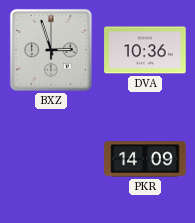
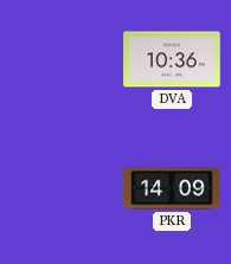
BXZ: 2:57 -> none (51, 50)
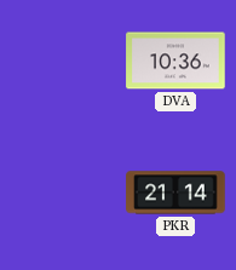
PKR: 14:09 -> 21:14 (175, 193)
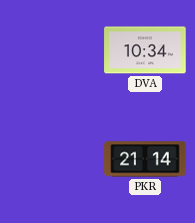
DVA: 10:36 -> 10:34 (145, 50)
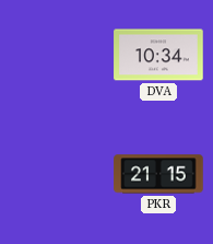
PKR: 21:14 -> 21:15 (158, 174)
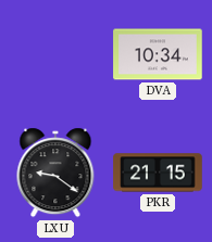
LXU: none -> 9:21 (55, 173)
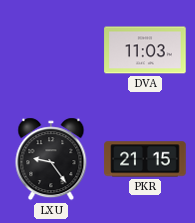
DVA: 10:34 -> 11:03 (145, 50)
LXU: 9:21 -> 9:24 (51, 159)
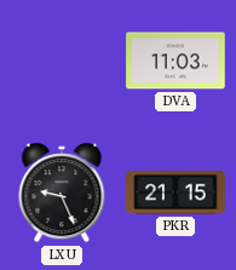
LXU: 9:24 -> 9:26 (62, 193)
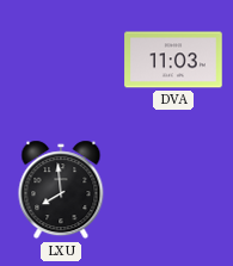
LXU: 9:26 -> 7:59 (61, 190)
PKR: 21:15 -> none (175, 193)
